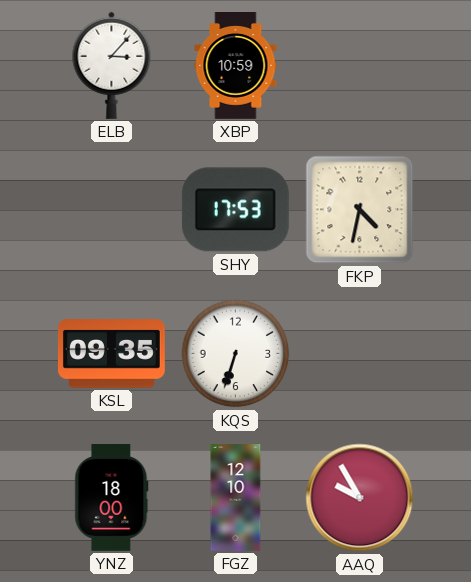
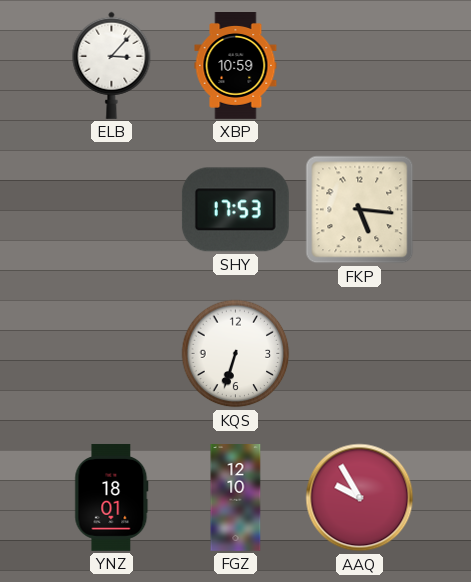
FKP: 4:32 -> 5:16 (360, 210)
KSL: 09:35 -> none (111, 354)
YNZ: 18:00 -> 18:01 (112, 497)
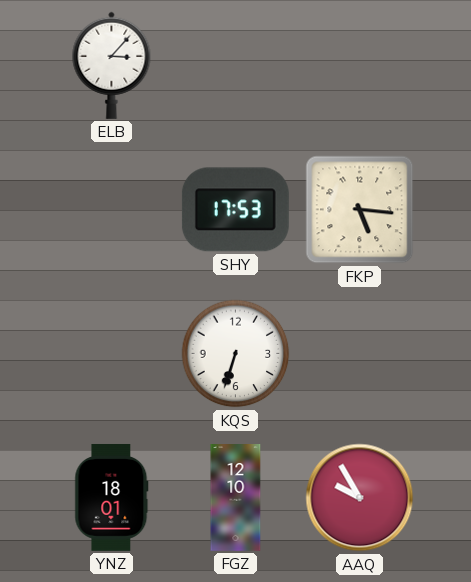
XBP: 10:59 -> none (236, 66)
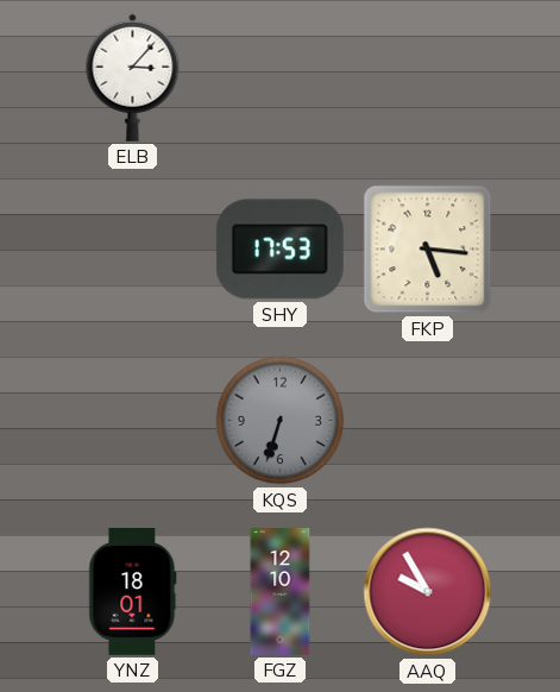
KQS dial: white -> grey (281, 421)
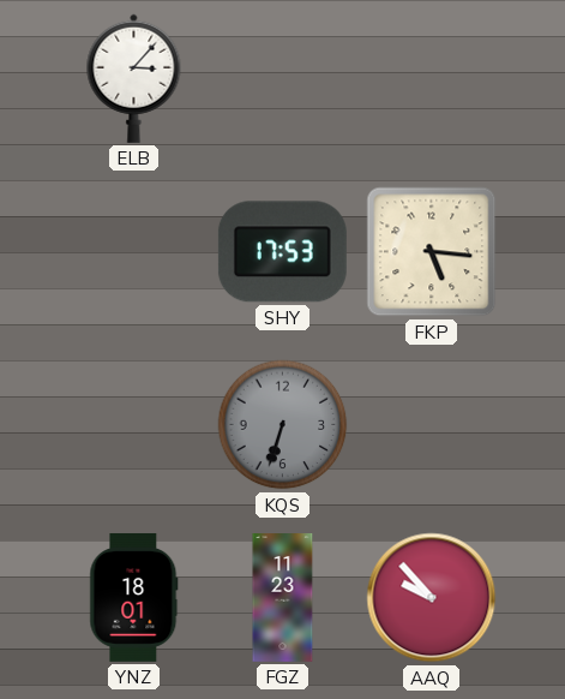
FGZ: 12:10 -> 11:23 (283, 598)
AAQ: 9:55 -> 9:53 (432, 598)
